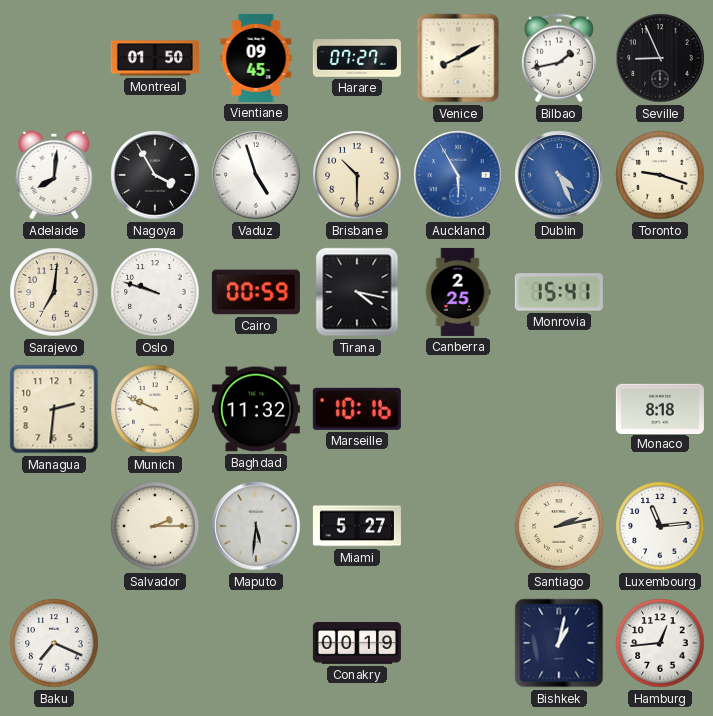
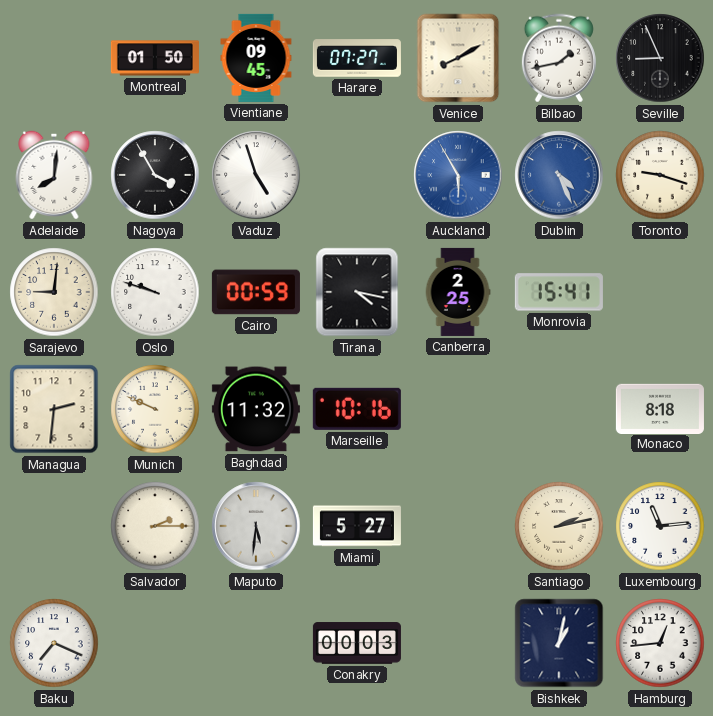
Brisbane: 10:30 -> none (357, 175)
Sarajevo: 7:01 -> 9:01 (54, 292)
Conakry: 00:19 -> 00:03 (357, 643)
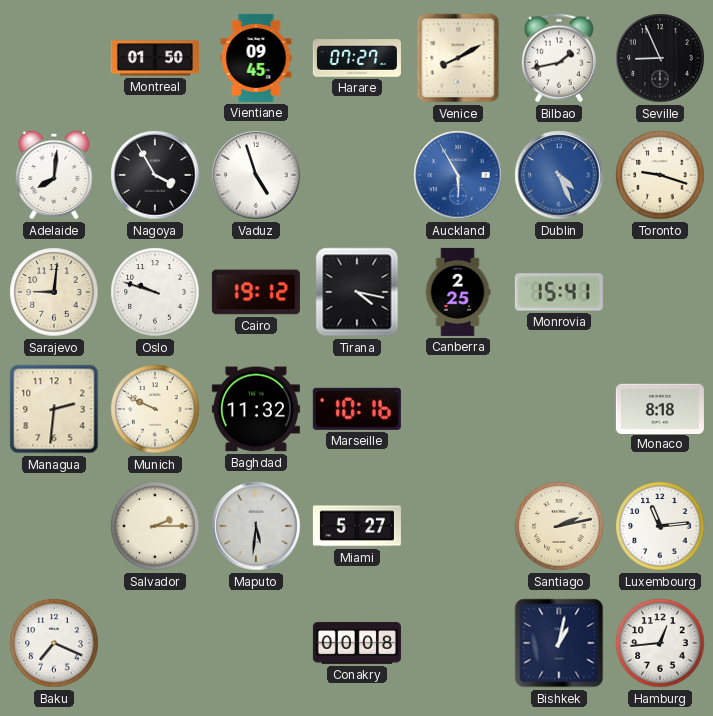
Cairo: 00:59 -> 19:12 (256, 292)
Conakry: 00:03 -> 00:08 (357, 643)
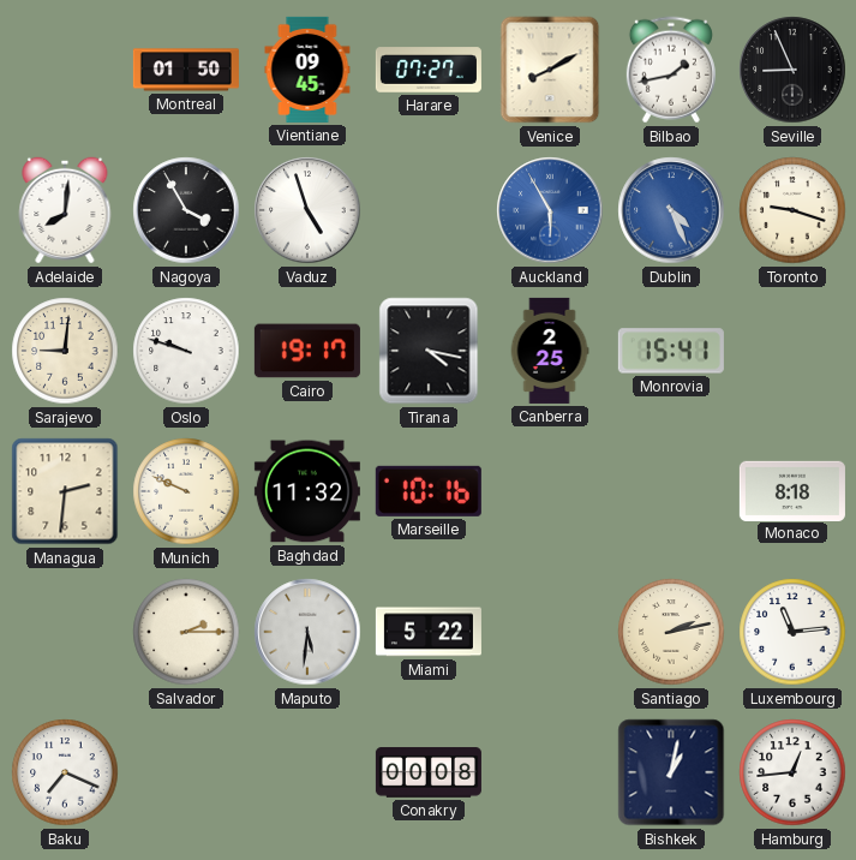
Cairo: 19:12 -> 19:17 (307, 351)
Miami: 5:27 -> 5:22 (429, 632)
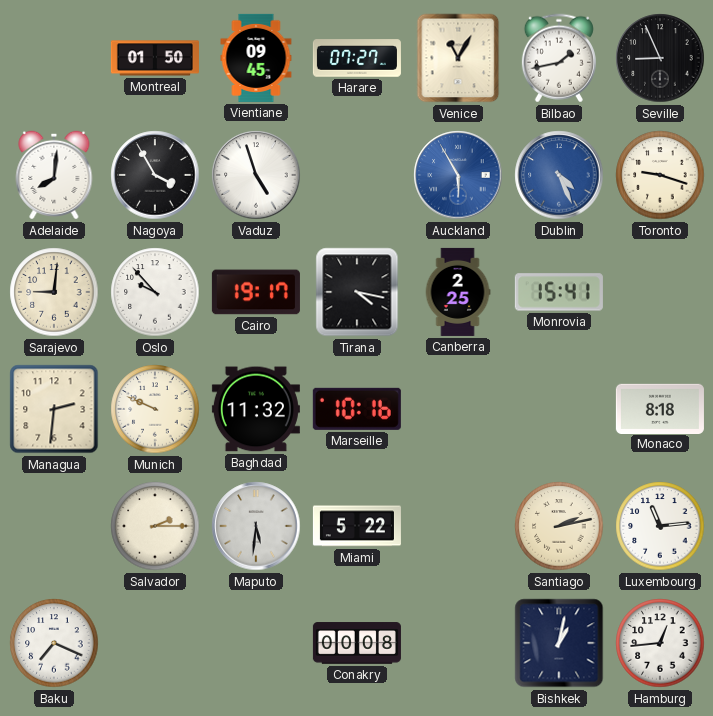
Venice: 8:10 -> 11:05 (458, 58)
Oslo: 9:48 -> 9:53 (155, 292)
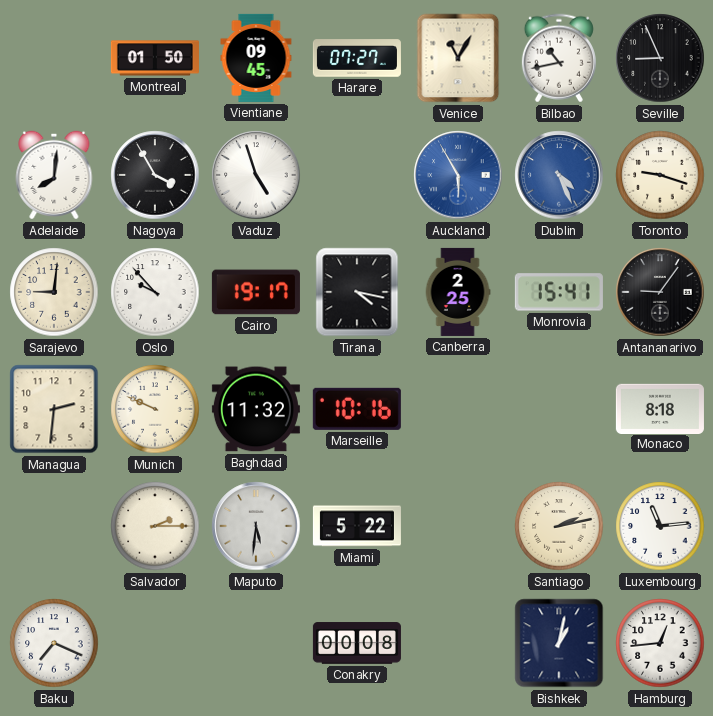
Bilbao: 1:43 -> 10:43 (559, 58)
Antananarivo: none -> 9:06 (660, 292)
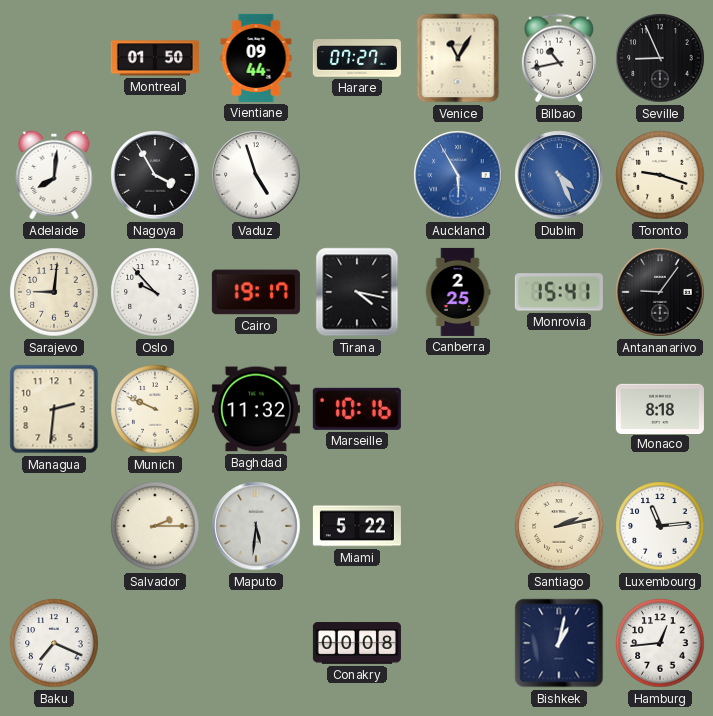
Vientiane: 09:45 -> 09:44 (256, 58)
